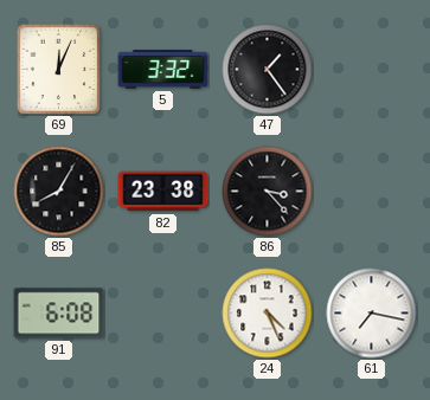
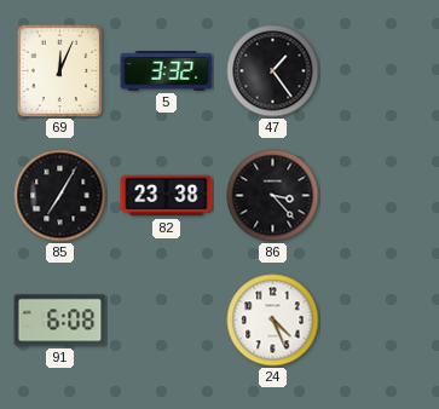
85: 8:05 -> 7:05 (60, 196)
61: 7:17 -> none (372, 314)
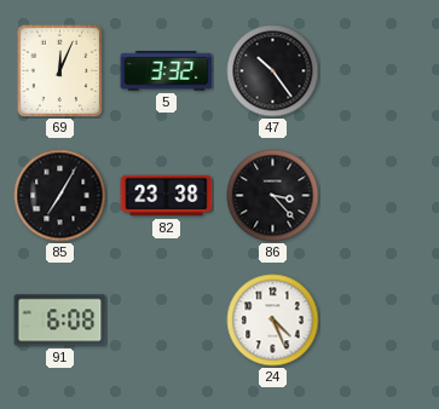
47: 1:24 -> 10:24 (273, 71)
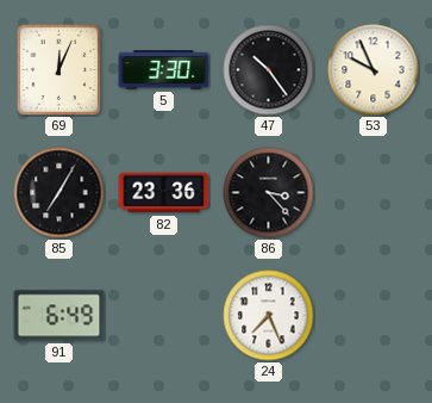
5: 3:32 -> 3:30 (164, 70)
53: none -> 9:56 (374, 70)
82: 23:38 -> 23:36 (164, 193)
91: 6:08 -> 6:49 (60, 316)
24: 4:26 -> 7:26 (269, 316)
